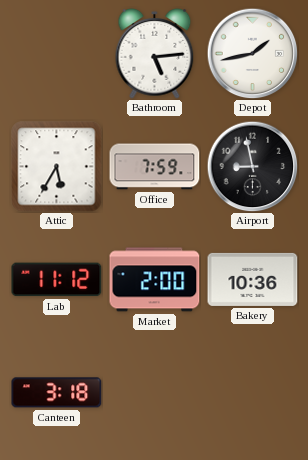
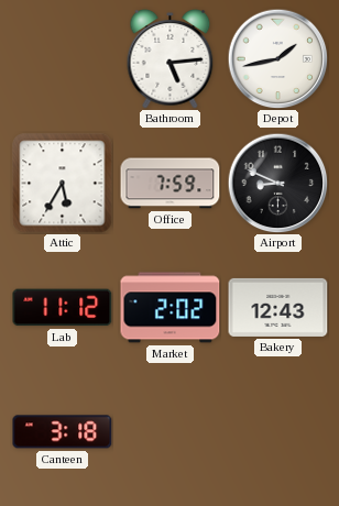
Airport: 8:58 -> 8:49 (277, 183)
Market: 2:00 -> 2:02 (171, 308)
Bakery: 10:36 -> 12:43 (278, 307)
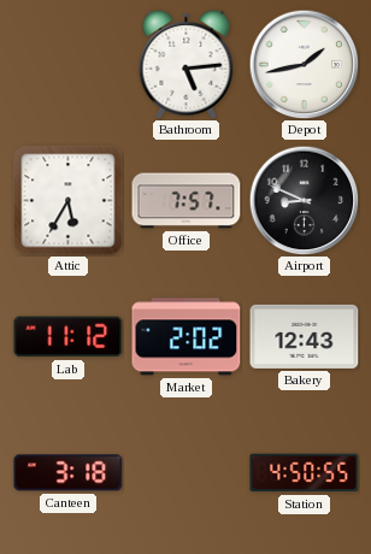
Office: 7:59 -> 7:57 (187, 201)
Station: none -> 4:50 (305, 473)
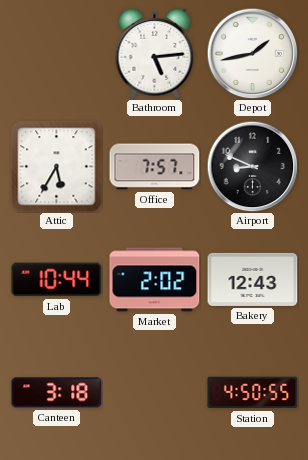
Lab: 11:12 -> 10:44 (57, 280)
